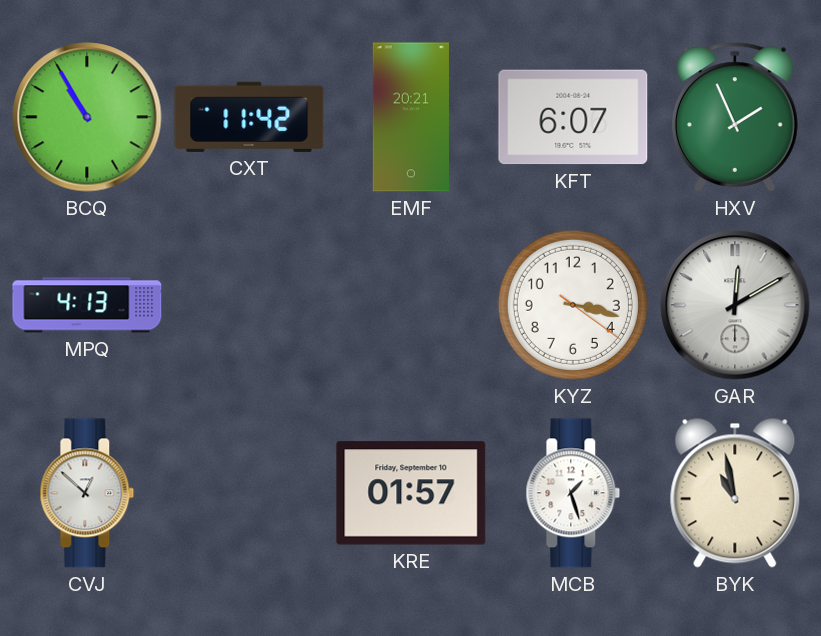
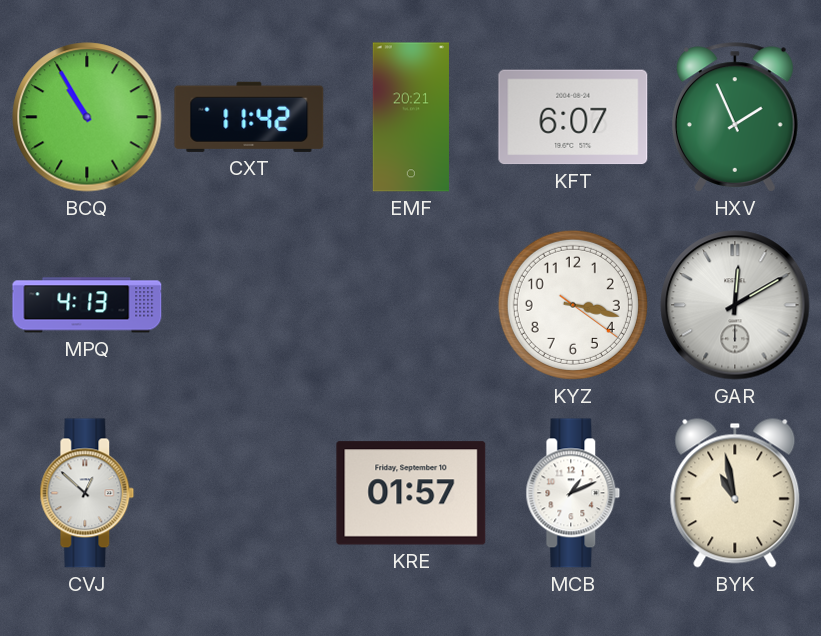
MCB: 1:27 -> 1:11 (573, 493)
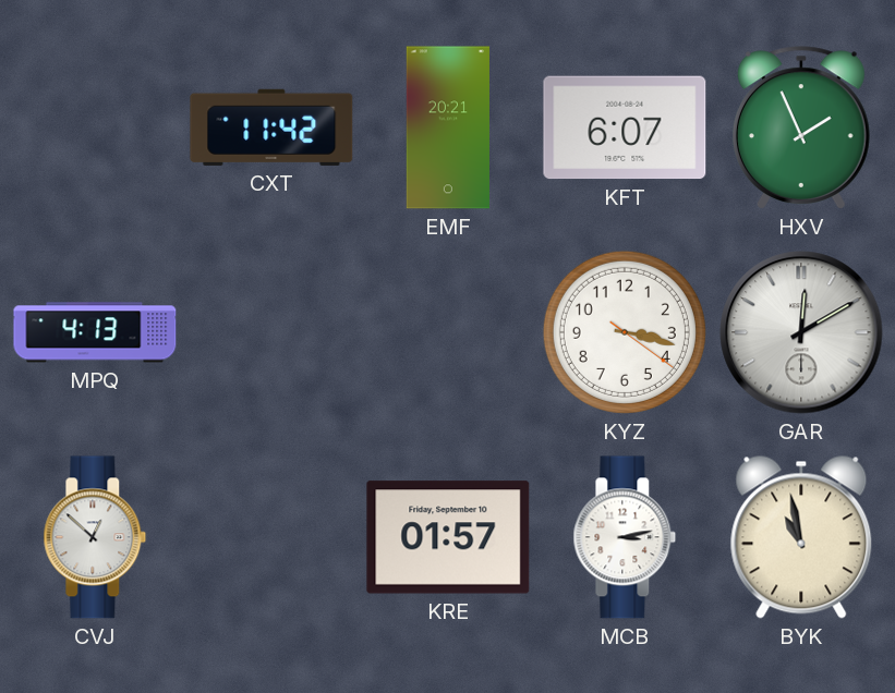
BCQ: 10:55 -> none (87, 117)
MCB: 1:11 -> 3:13 (625, 537)
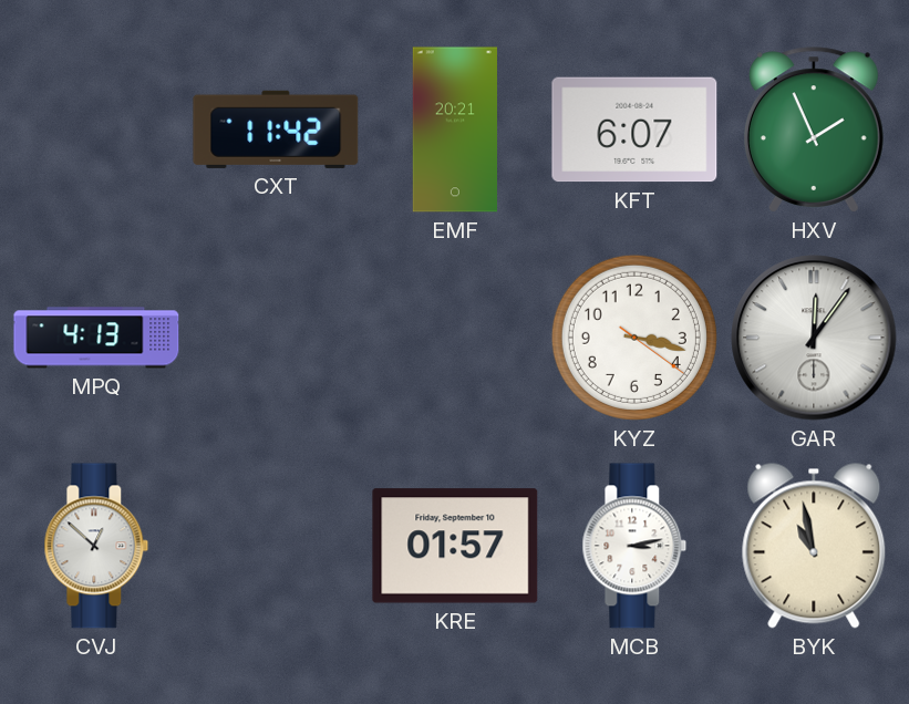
GAR: 12:10 -> 12:06 (814, 338)
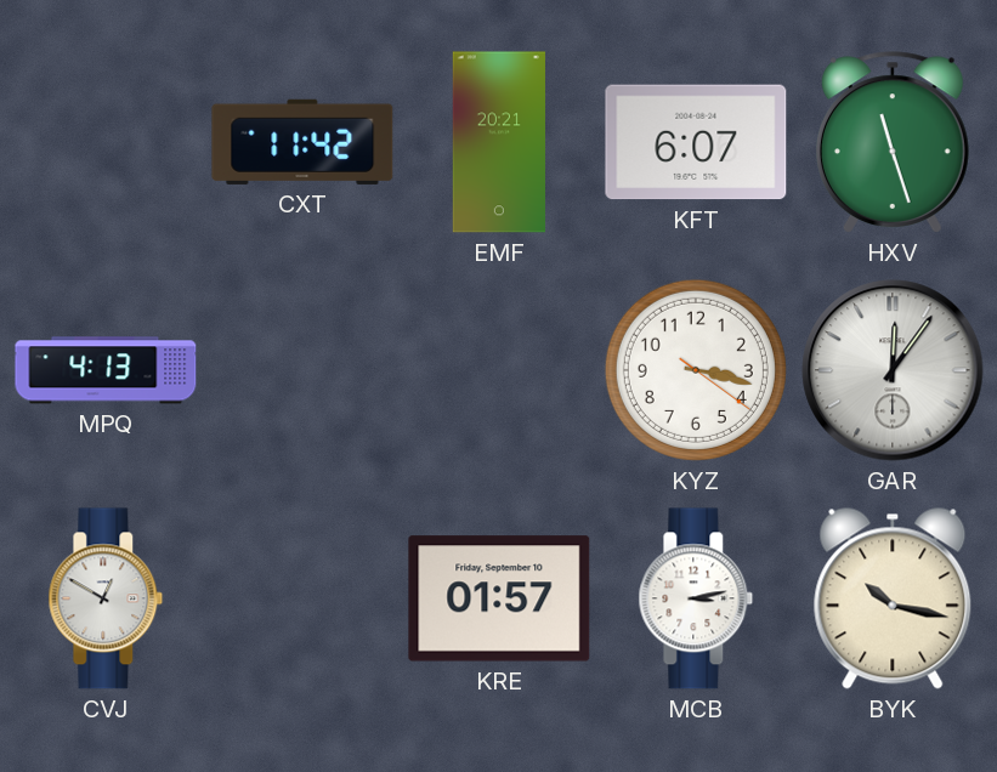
HXV: 1:56 -> 11:27 (893, 142)
CVJ: 12:52 -> 12:50 (106, 598)
BYK: 10:58 -> 10:17 (893, 598)
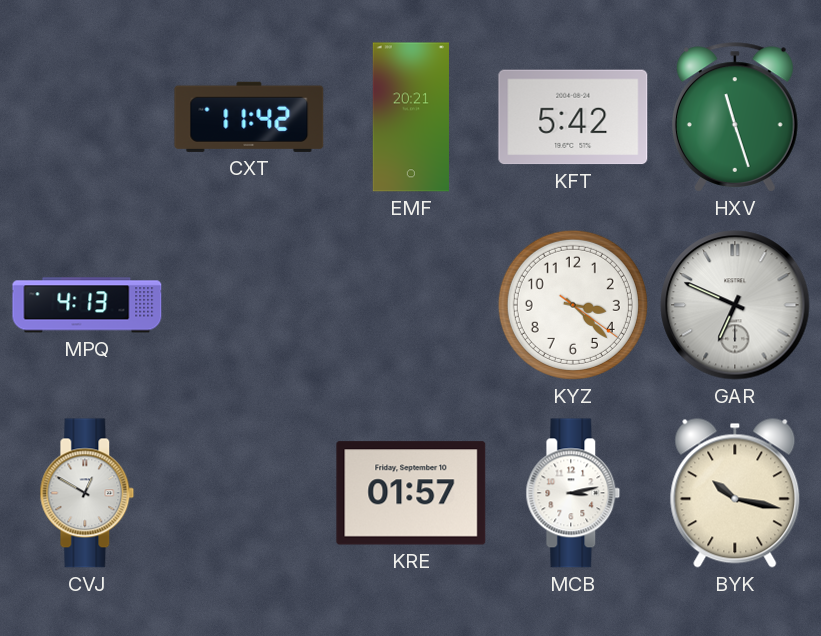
KFT: 6:07 -> 5:42 (573, 117)
KYZ: 3:17 -> 3:22 (573, 305)
GAR: 12:06 -> 6:49 (735, 305)
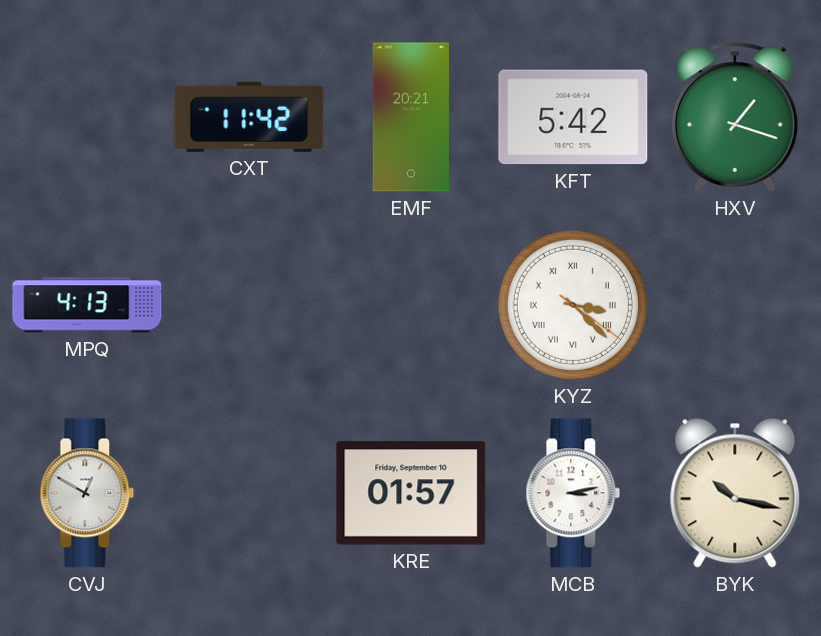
HXV: 11:27 -> 1:18 (735, 117)
KYZ numerals: Arabic -> Roman (573, 305)
GAR: 6:49 -> none (735, 305)
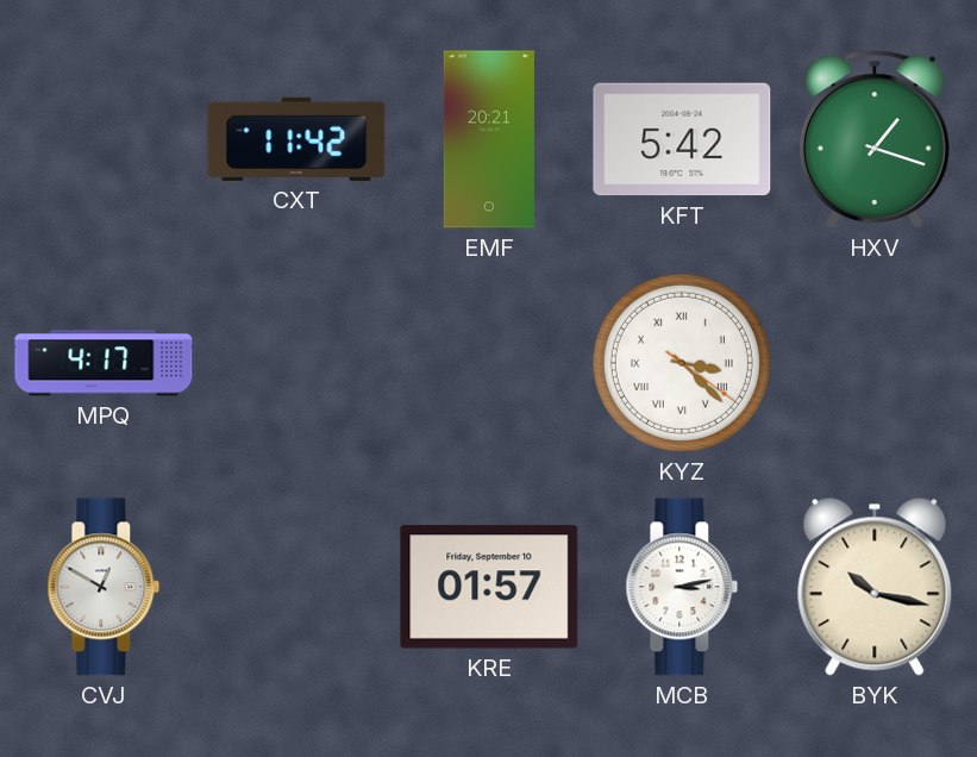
MPQ: 4:13 -> 4:17 (104, 363)
